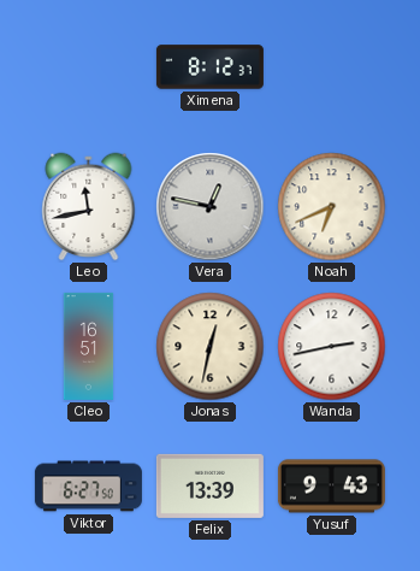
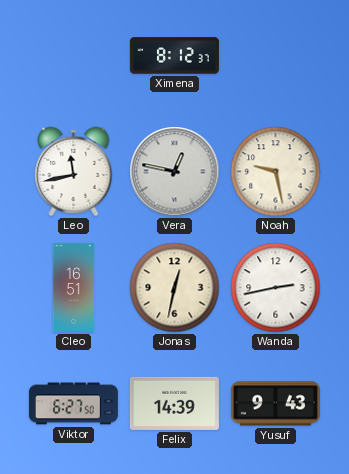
Noah: 6:41 -> 9:28 (276, 172)
Felix: 13:39 -> 14:39 (174, 403)
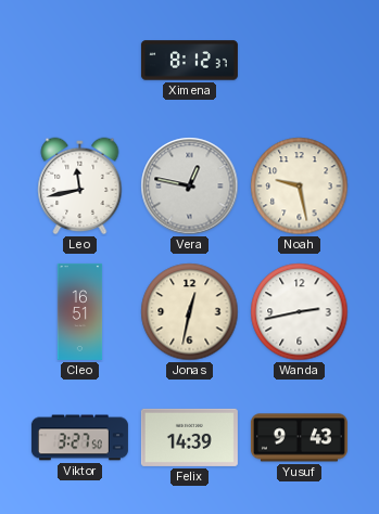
Viktor: 6:27 -> 3:27 (79, 438)
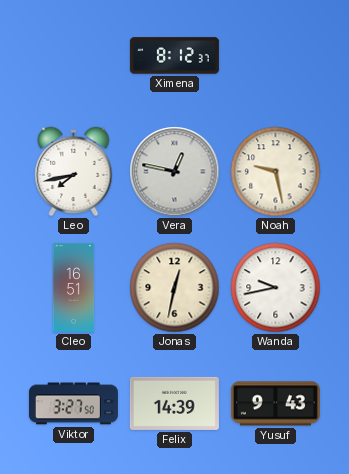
Leo: 11:43 -> 7:43 (74, 172)
Wanda: 2:43 -> 9:43 (276, 288)
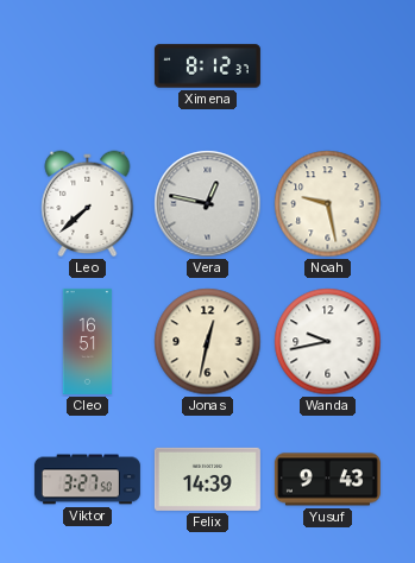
Leo: 7:43 -> 7:38 (88, 204)
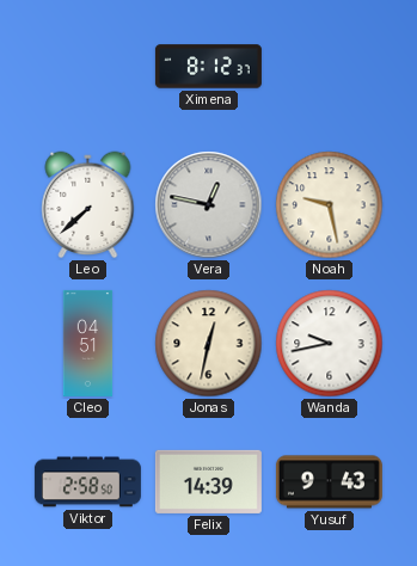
Cleo: 16:51 -> 04:51 (88, 343)
Viktor: 3:27 -> 2:58 (87, 482)
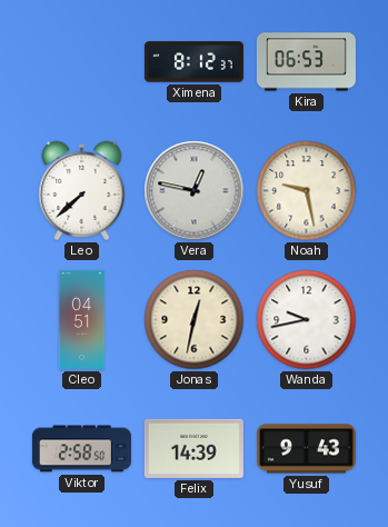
Kira: none -> 06:53 (306, 62)
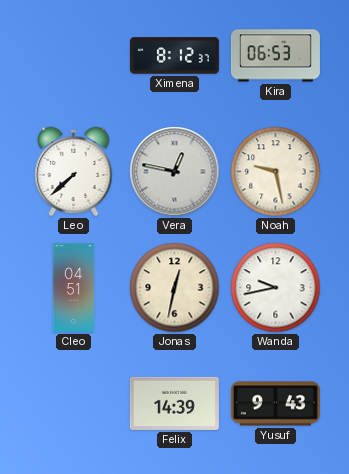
Viktor: 2:58 -> none (81, 449)
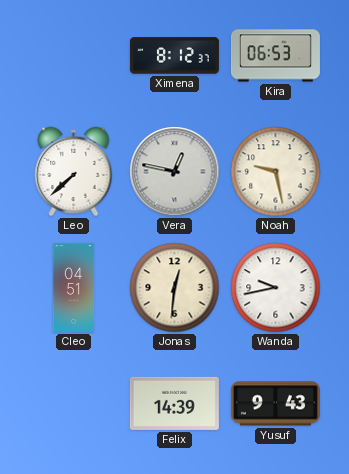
Jonas: 12:32 -> 12:31 (175, 288)
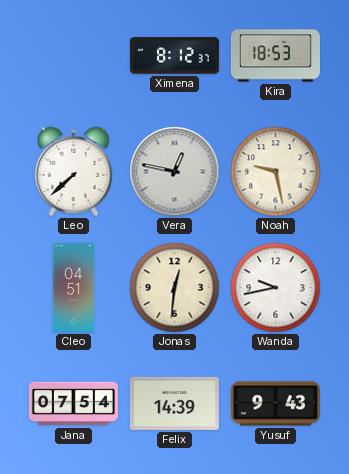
Kira: 06:53 -> 18:53 (275, 56)
Jana: none -> 07:54 (73, 404)
